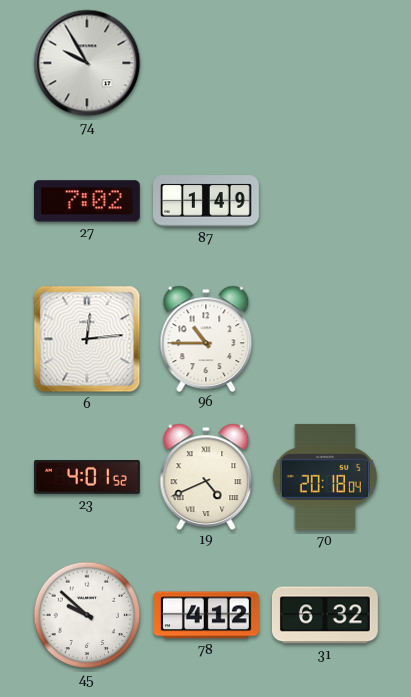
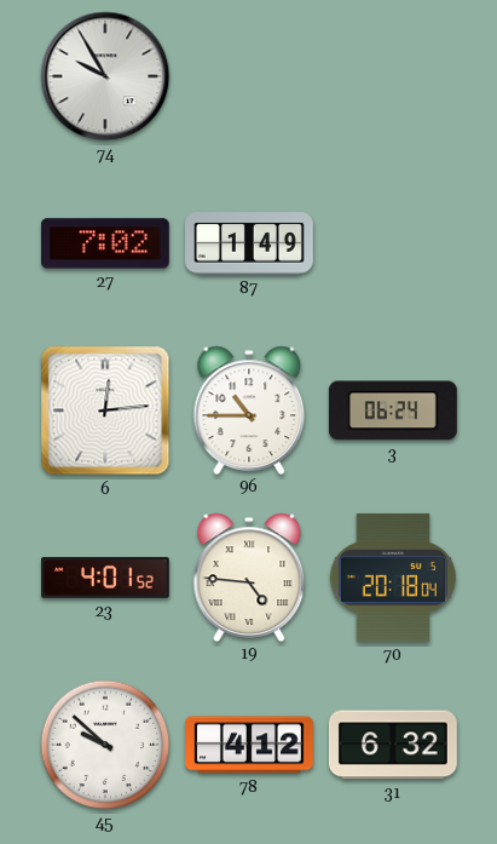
3: none -> 06:24 (393, 410)
19: 4:41 -> 4:46 (249, 576)
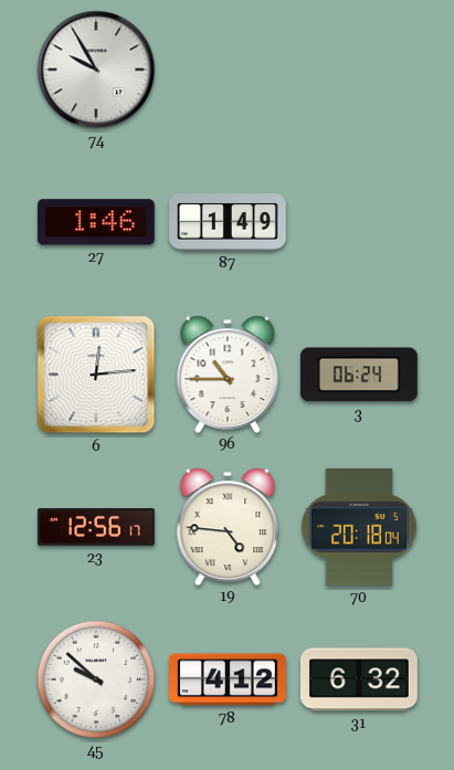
27: 7:02 -> 1:46 (96, 222)
23: 4:01 -> 12:56 (97, 527)
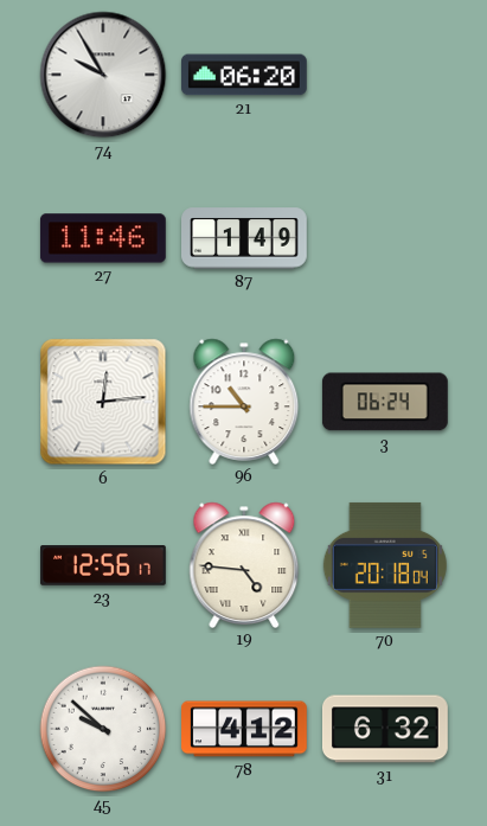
21: none -> 06:20 (244, 75)
27: 1:46 -> 11:46 (103, 238)
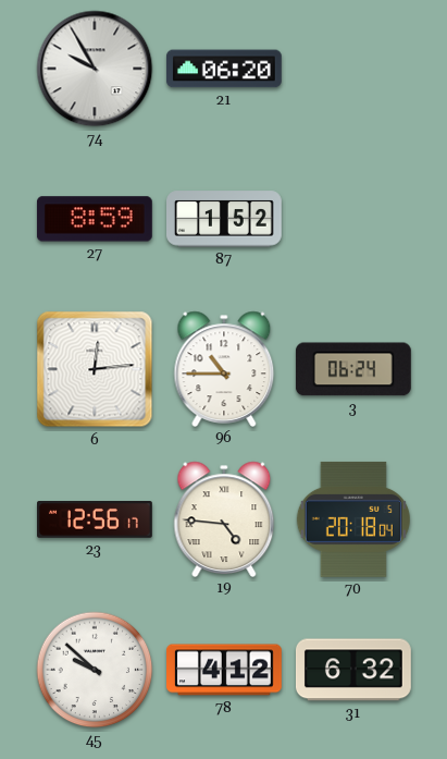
27: 11:46 -> 8:59 (95, 219)
87: 1:49 -> 1:52 (225, 219)
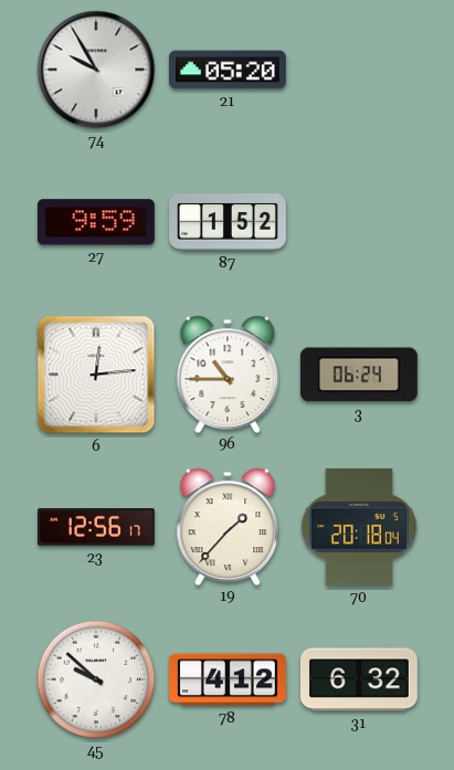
21: 06:20 -> 05:20 (228, 70)
27: 8:59 -> 9:59 (96, 222)
19: 4:46 -> 1:37 (228, 526)
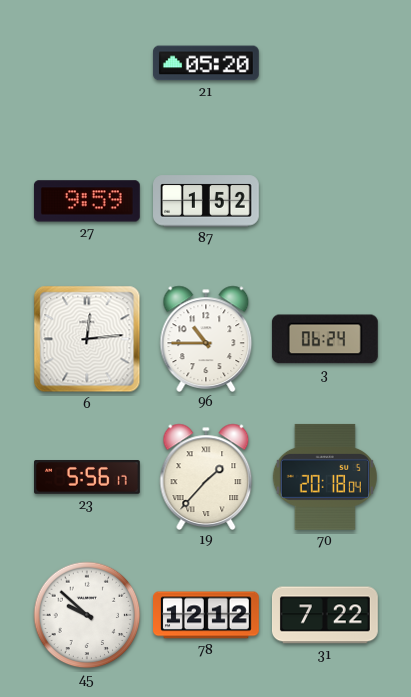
74: 9:55 -> none (96, 70)
23: 12:56 -> 5:56 (88, 477)
78: 4:12 -> 12:12 (207, 615)
31: 6:32 -> 7:22 (325, 615)
